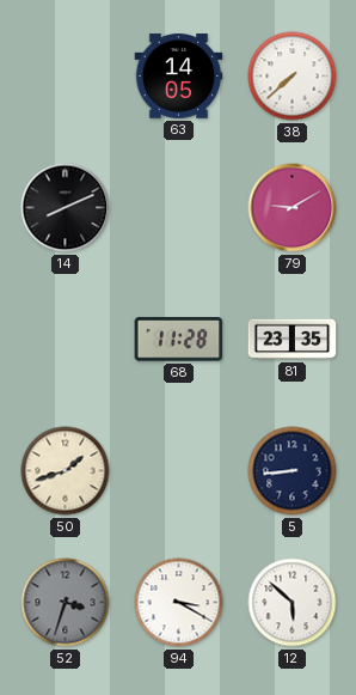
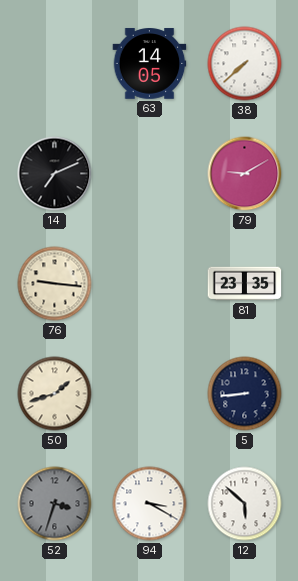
14: 8:11 -> 7:11 (55, 174)
76: none -> 9:16 (55, 284)
68: 11:28 -> none (179, 340)
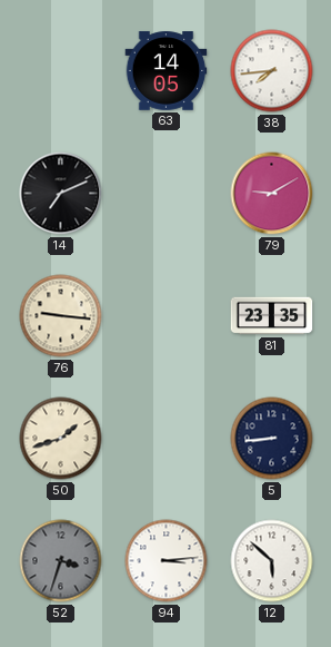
38: 7:38 -> 7:44 (272, 71)
94: 3:20 -> 3:14 (167, 561)
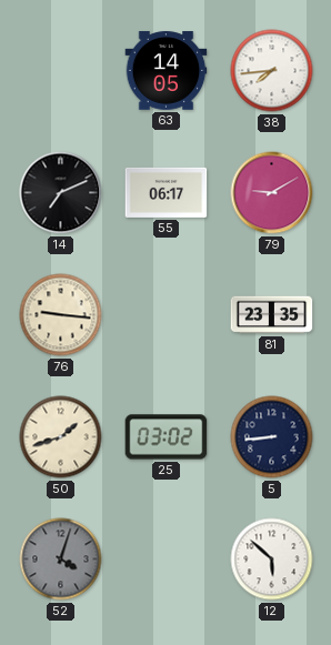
55: none -> 06:17 (167, 192)
25: none -> 03:02 (167, 437)
52: 3:33 -> 4:03 (61, 560)
94: 3:14 -> none (167, 561)
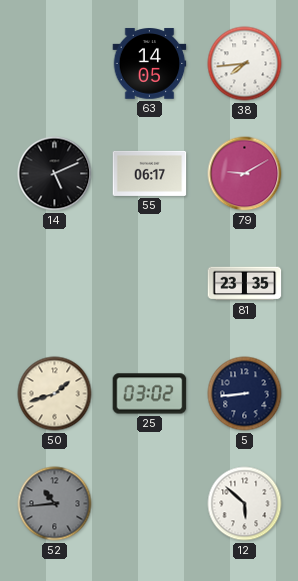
14: 7:11 -> 5:11 (55, 174)
76: 9:16 -> none (61, 315)
52: 4:03 -> 10:44 (55, 504)
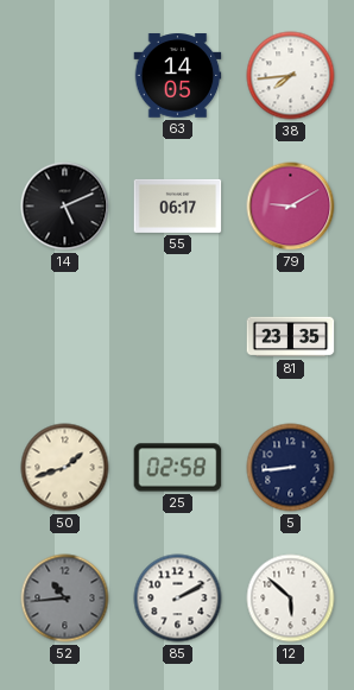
25: 03:02 -> 02:58 (178, 468)
85: none -> 2:10 (178, 599)
